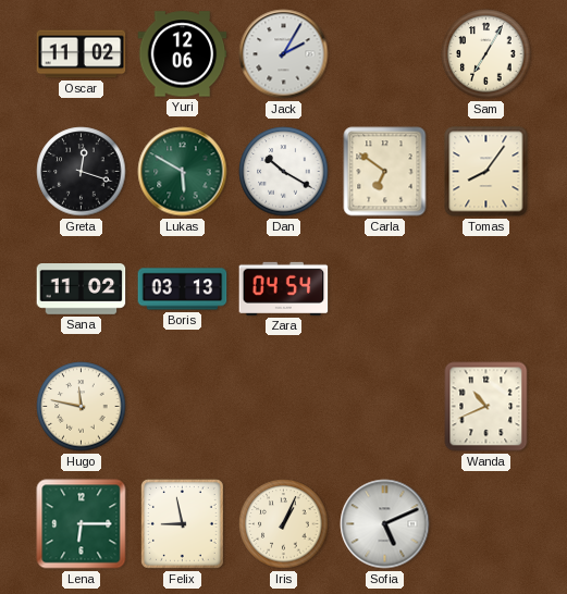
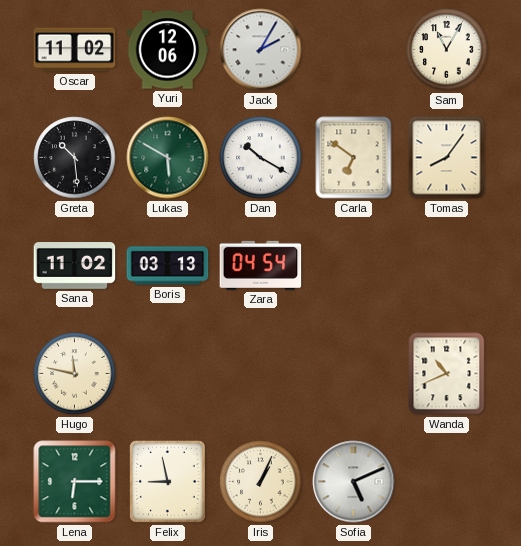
Sam: 7:05 -> 11:05 (447, 50)
Greta: 12:18 -> 10:29 (75, 158)
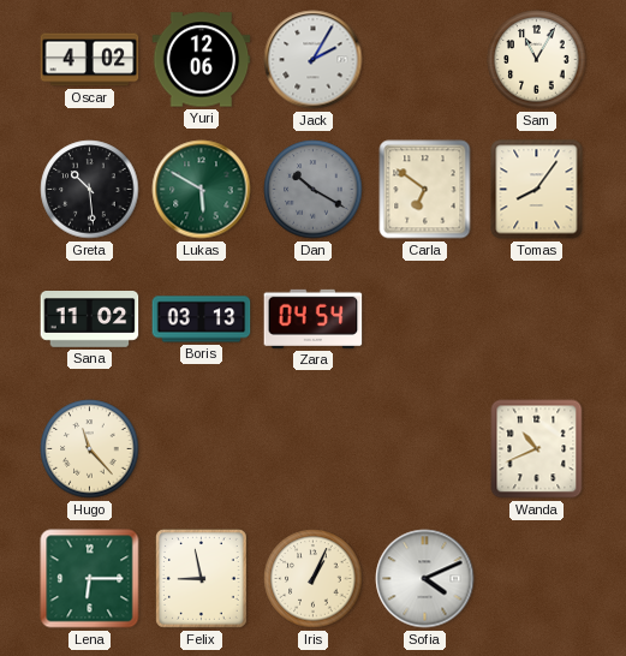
Oscar: 11:02 -> 4:02 (90, 60)
Dan dial: white -> grey (314, 190)
Hugo: 11:47 -> 11:23 (90, 449)
Sofia: 5:11 -> 4:11 (425, 579)
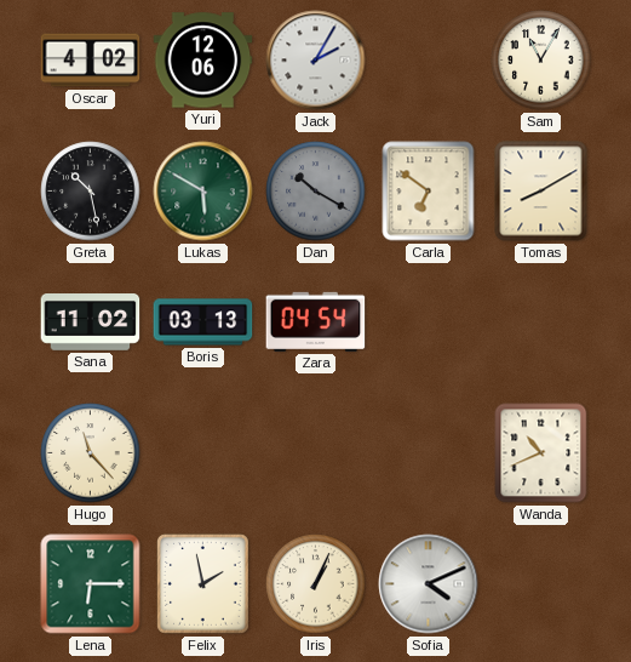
Greta: 10:29 -> 10:28 (91, 192)
Tomas: 8:06 -> 8:10 (541, 192)
Felix: 8:58 -> 1:58 (203, 584)
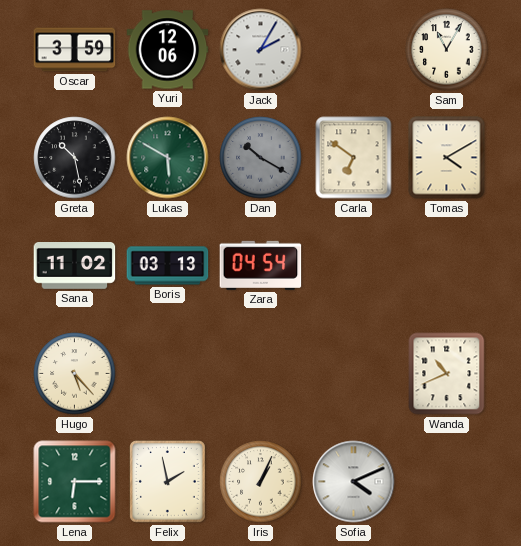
Oscar: 4:02 -> 3:59 (75, 50)
Tomas: 8:10 -> 4:10 (447, 158)
Hugo: 11:23 -> 5:23 (75, 374)
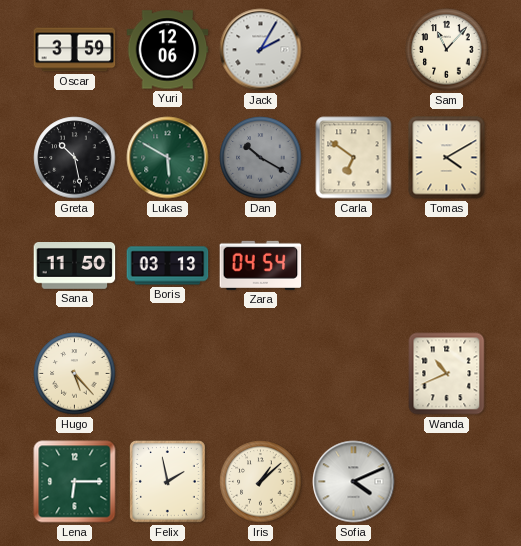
Sam: 11:05 -> 11:07 (447, 50)
Sana: 11:02 -> 11:50 (75, 266)
Iris: 1:04 -> 1:08 (261, 482)
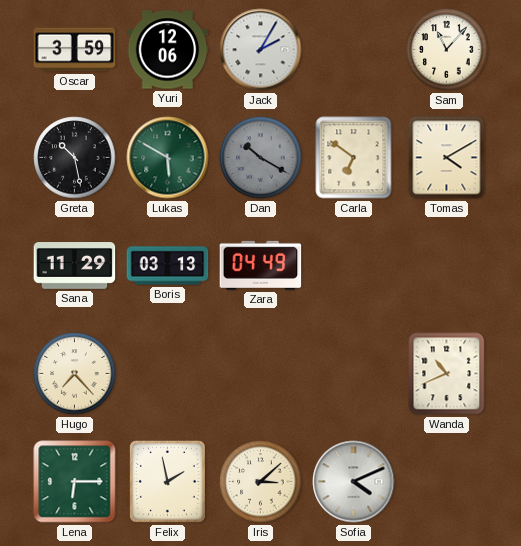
Sana: 11:50 -> 11:29 (75, 266)
Zara: 04:54 -> 04:49 (261, 265)
Hugo: 5:23 -> 7:23 (75, 374)
Iris: 1:08 -> 3:08 (261, 482)
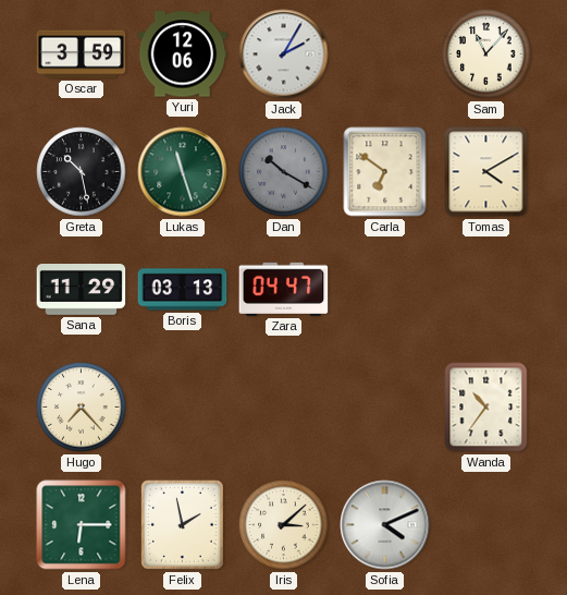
Lukas: 5:50 -> 11:27 (183, 172)
Zara: 04:49 -> 04:47 (284, 289)
Wanda: 10:41 -> 10:36 (486, 408)
